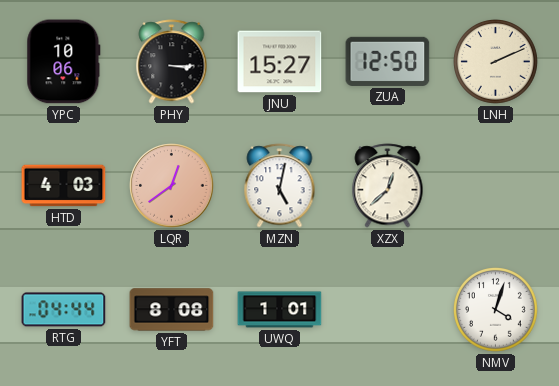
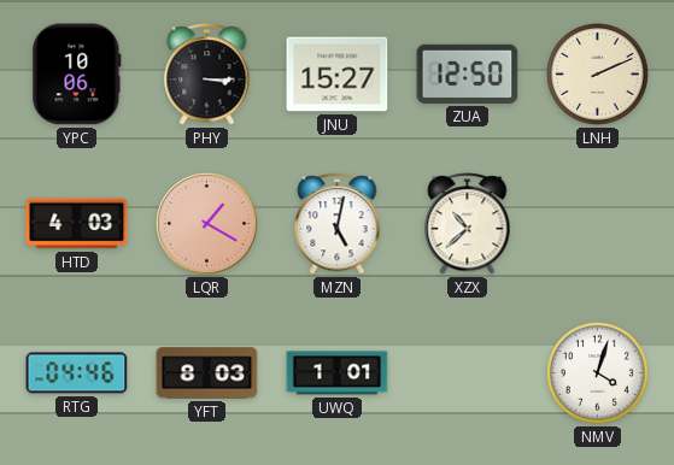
LQR: 12:39 -> 1:20 (207, 224)
XZX: 12:38 -> 10:38 (468, 224)
RTG: 04:44 -> 04:46 (77, 373)
YFT: 8:08 -> 8:03 (207, 373)
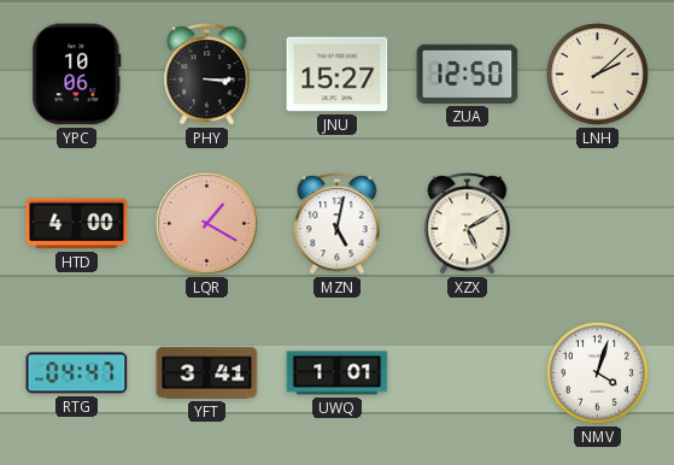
LNH: 2:11 -> 2:08 (598, 75)
HTD: 4:03 -> 4:00 (77, 224)
XZX: 10:38 -> 5:10 (468, 224)
RTG: 04:46 -> 04:47 (77, 373)
YFT: 8:03 -> 3:41 (207, 373)
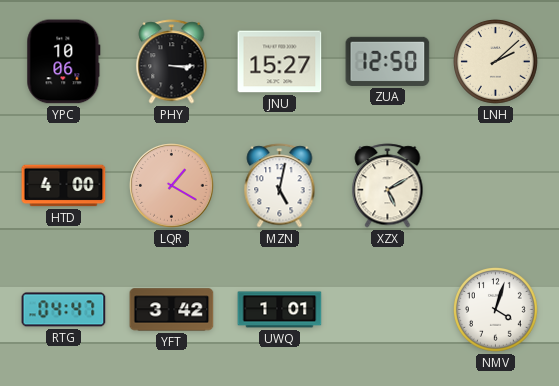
YFT: 3:41 -> 3:42 (172, 310)
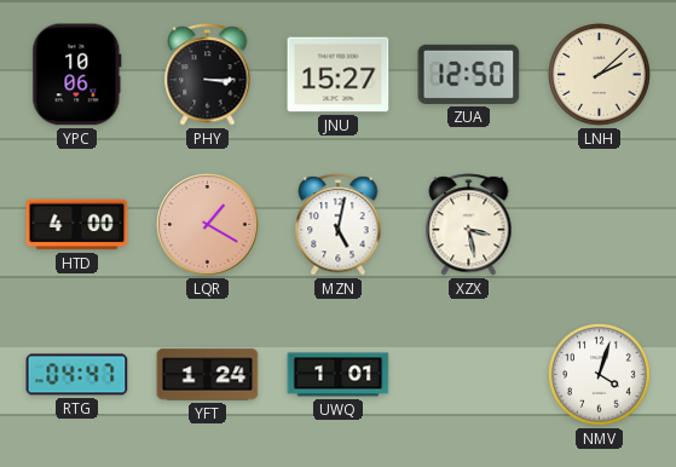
XZX: 5:10 -> 3:28 (469, 225)
YFT: 3:42 -> 1:24 (208, 375)
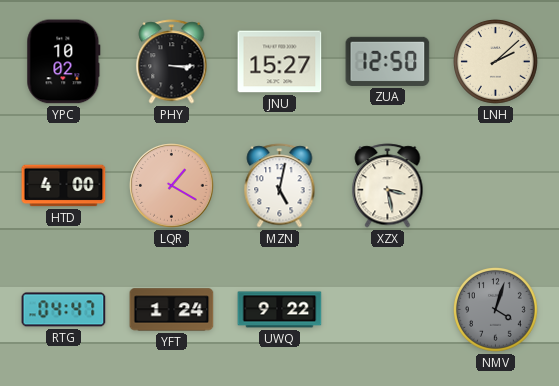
YPC: 10:06 -> 10:02 (64, 62)
UWQ: 1:01 -> 9:22 (280, 310)
NMV dial: white -> grey (496, 310)
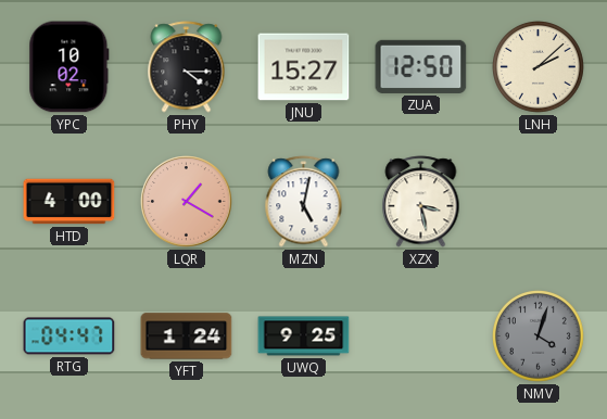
PHY: 3:15 -> 4:15 (187, 67)
UWQ: 9:22 -> 9:25 (304, 337)
